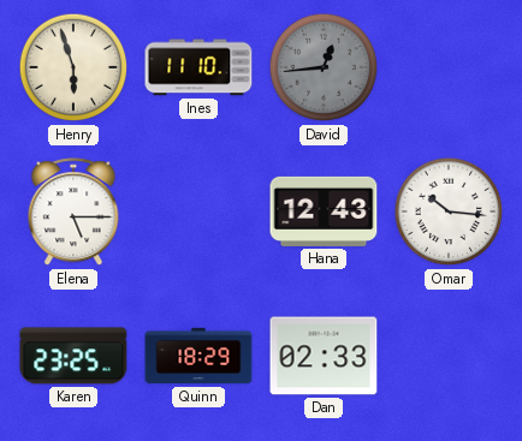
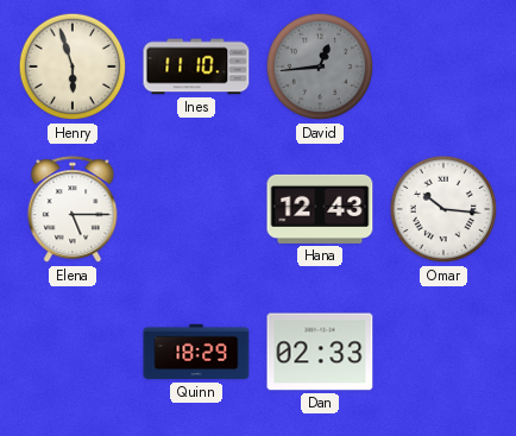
Karen: 23:25 -> none (73, 356)
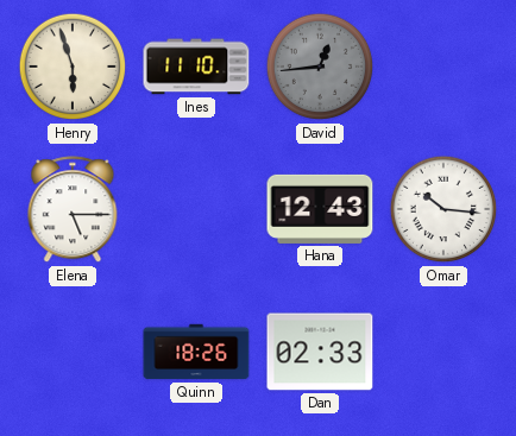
Quinn: 18:29 -> 18:26 (196, 352)
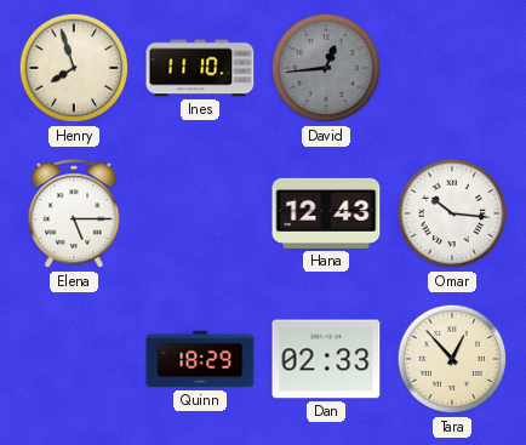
Henry: 5:57 -> 7:57 (74, 68)
Quinn: 18:26 -> 18:29 (200, 359)
Tara: none -> 12:53 (452, 359)
